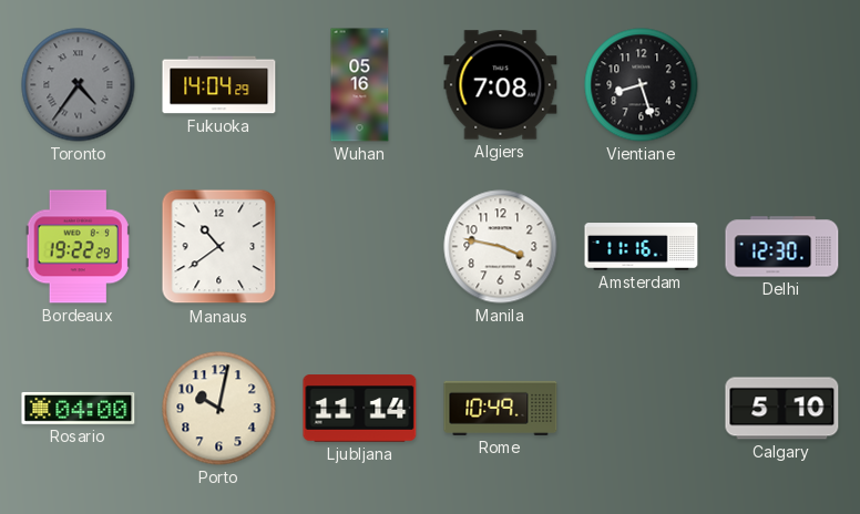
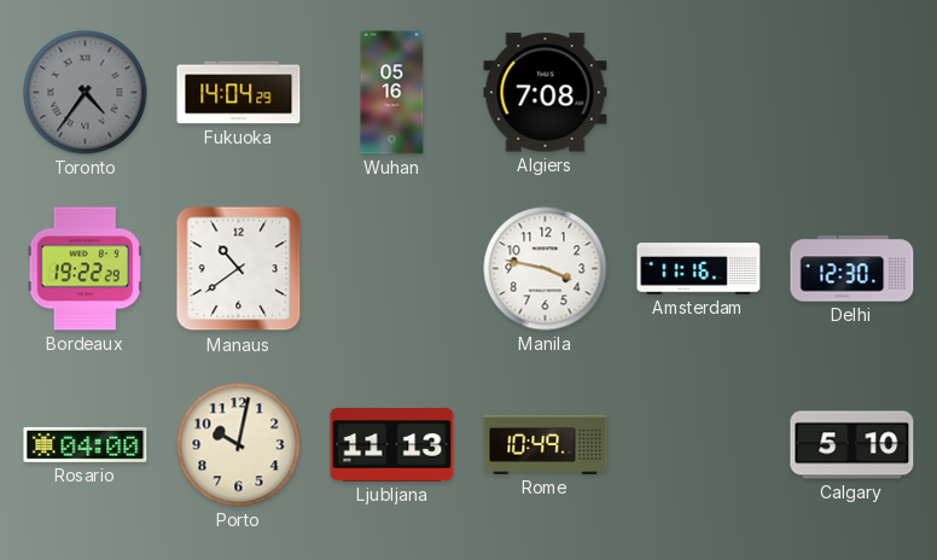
Vientiane: 8:27 -> none (642, 85)
Ljubljana: 11:14 -> 11:13 (392, 445)
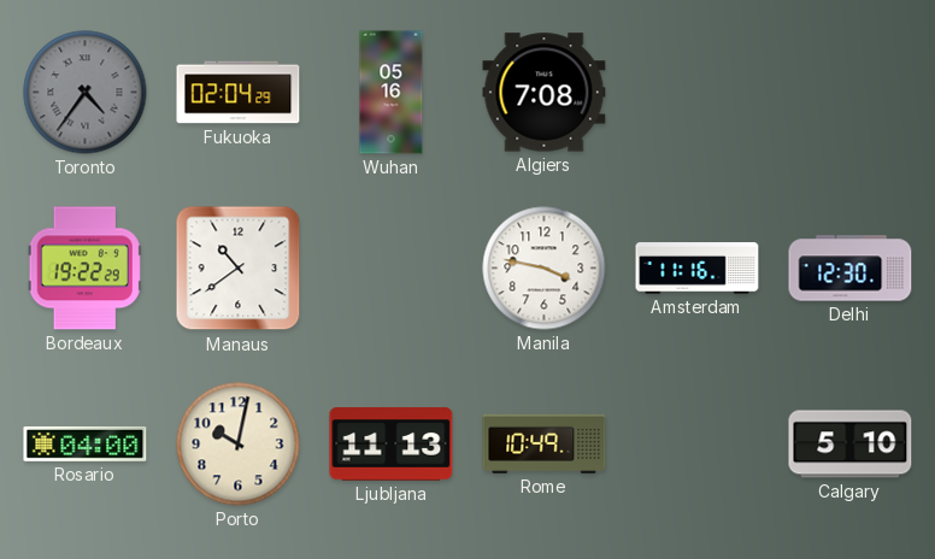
Fukuoka: 14:04 -> 02:04 (239, 93)
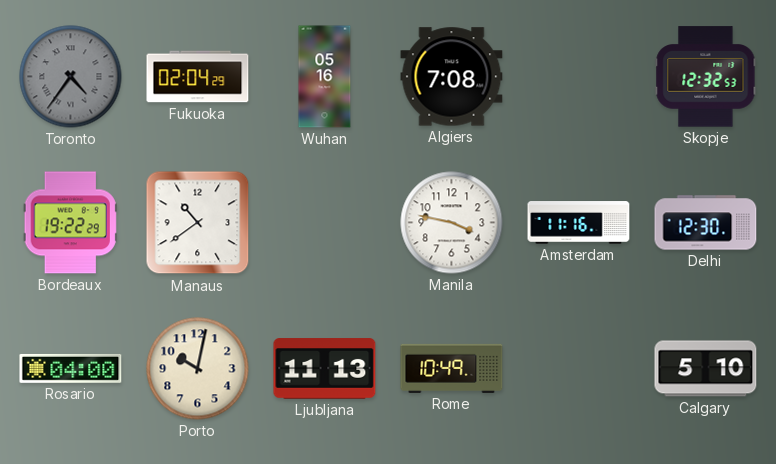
Skopje: none -> 12:32 (706, 77)
